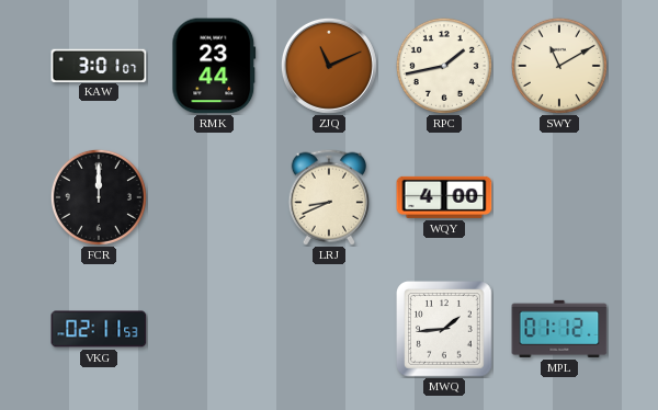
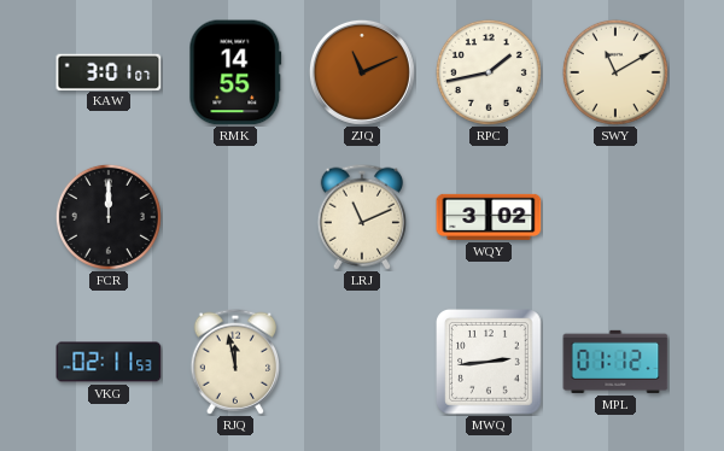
RMK: 23:44 -> 14:55 (235, 72)
LRJ: 8:41 -> 11:11 (361, 217)
WQY: 4:00 -> 3:02 (489, 217)
RJQ: none -> 11:58 (234, 362)
MWQ: 1:44 -> 2:44 (490, 363)
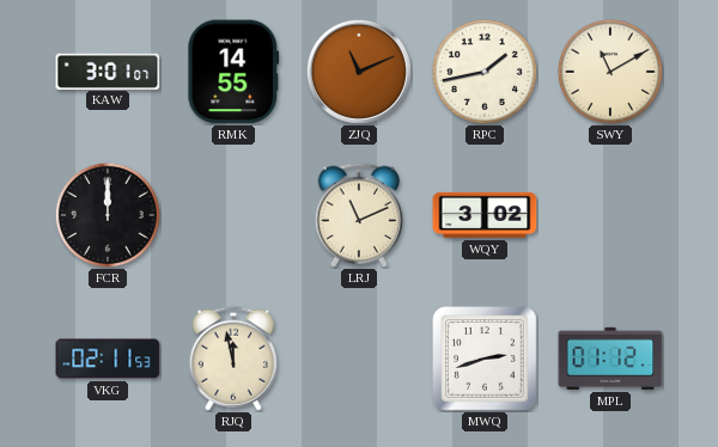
MWQ: 2:44 -> 2:42 (486, 360)
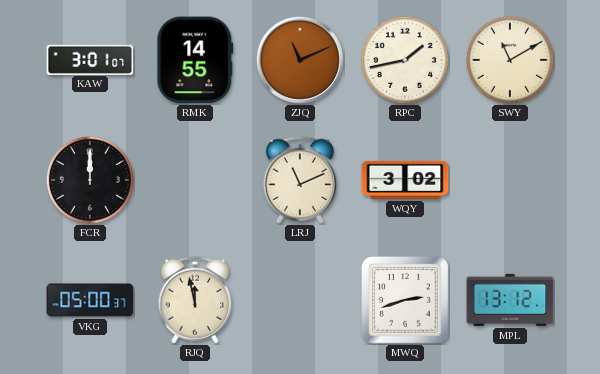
VKG: 02:11 -> 05:00 (90, 300)
MPL: 01:12 -> 13:12 (510, 300)
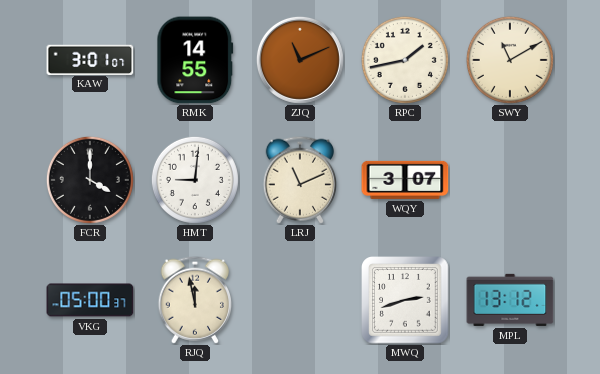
FCR: 12:00 -> 4:00 (90, 180)
HMT: none -> 9:01 (195, 180)
WQY: 3:02 -> 3:07 (405, 180)
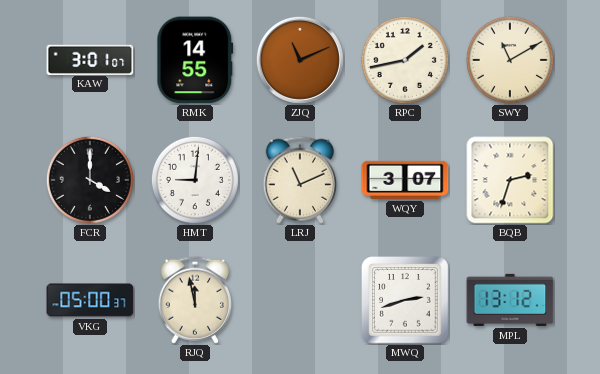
BQB: none -> 2:33 (510, 180)
